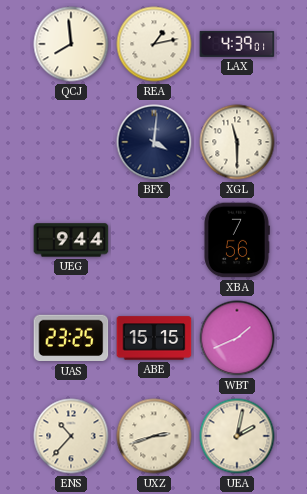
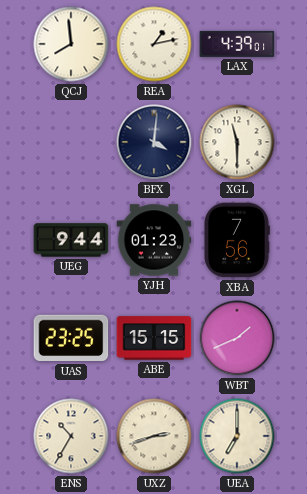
YJH: none -> 01:23 (154, 240)
ENS: 10:37 -> 10:35 (71, 436)
UEA: 2:02 -> 7:00 (237, 436)
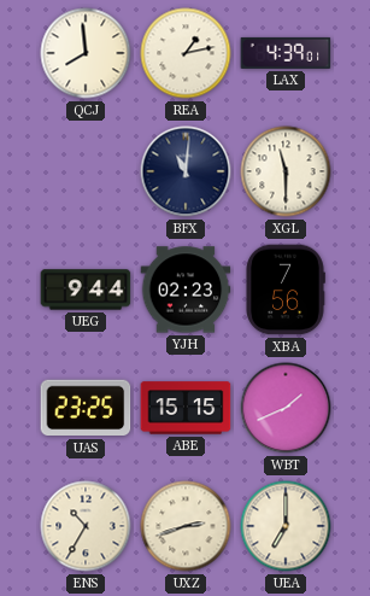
BFX: 4:01 -> 11:01 (186, 171)
YJH: 01:23 -> 02:23 (186, 290)
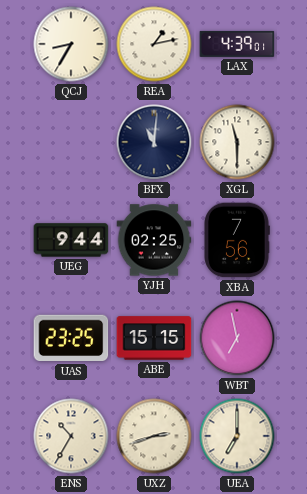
QCJ: 7:59 -> 8:35 (71, 44)
YJH: 02:23 -> 02:25 (154, 240)
WBT: 1:41 -> 6:58 (237, 338)
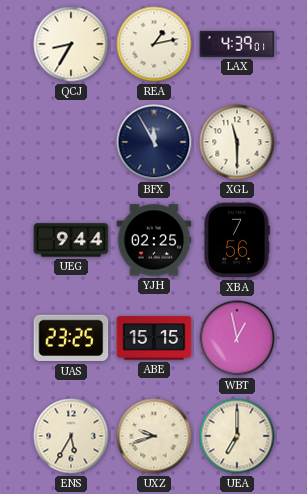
BFX: 11:01 -> 11:55 (154, 142)
WBT: 6:58 -> 12:58 (237, 338)
ENS: 10:35 -> 5:35 (71, 436)
UXZ: 2:42 -> 9:42 (154, 436)
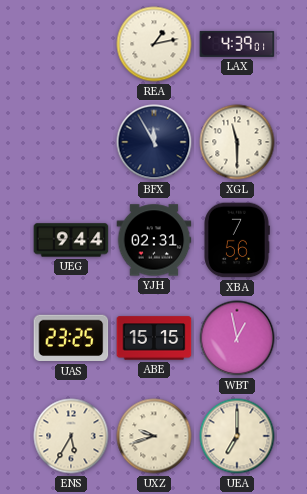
QCJ: 8:35 -> none (71, 44)
YJH: 02:25 -> 02:31 (154, 240)
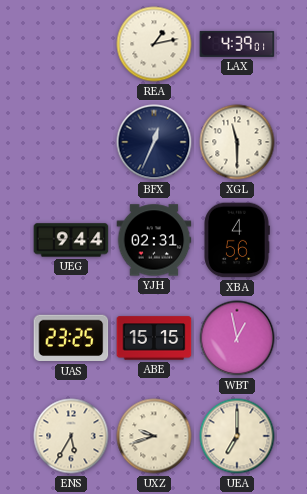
BFX: 11:55 -> 12:34 (154, 142)
XBA: 7:56 -> 4:56 (237, 240)
